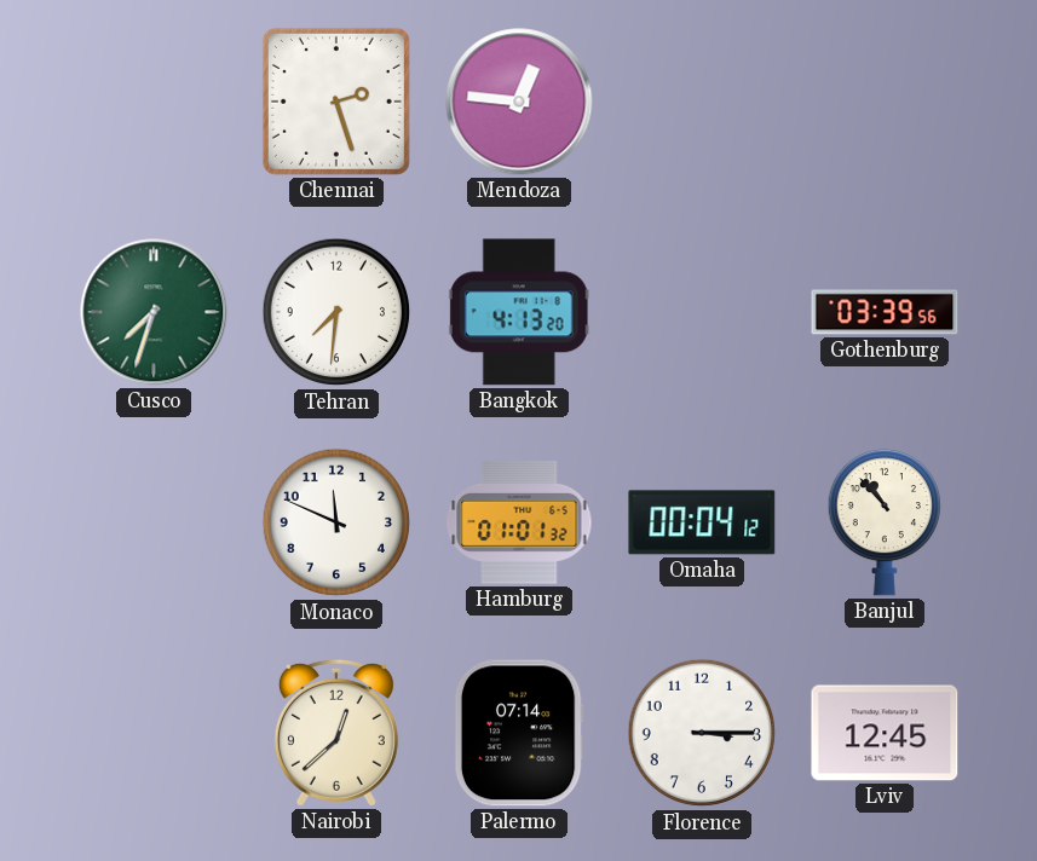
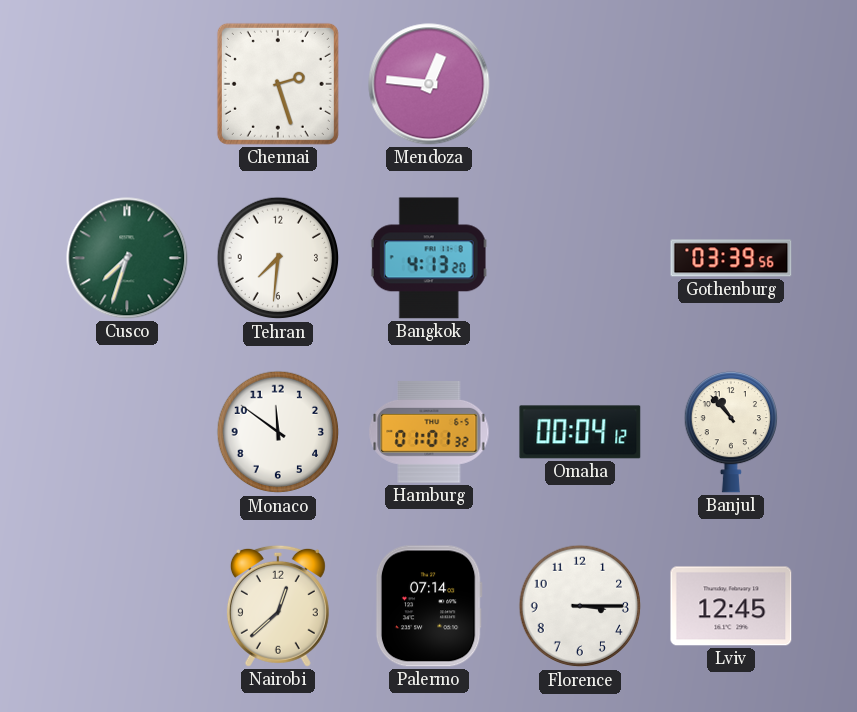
Monaco: 11:49 -> 11:51 (278, 432)
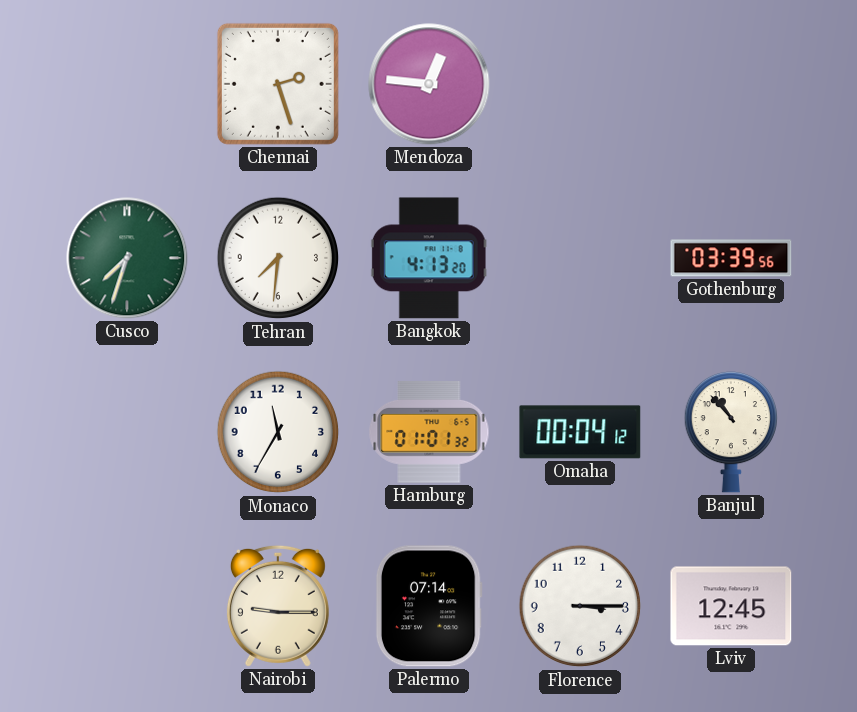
Monaco: 11:51 -> 11:35 (278, 432)
Nairobi: 12:38 -> 9:15 (278, 606)
